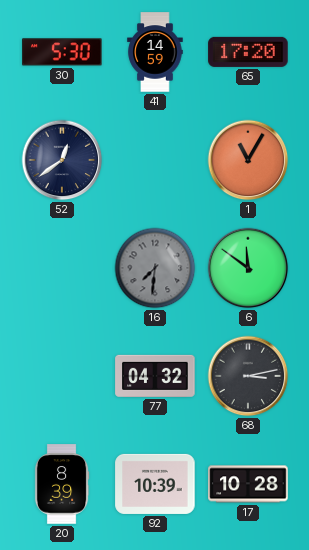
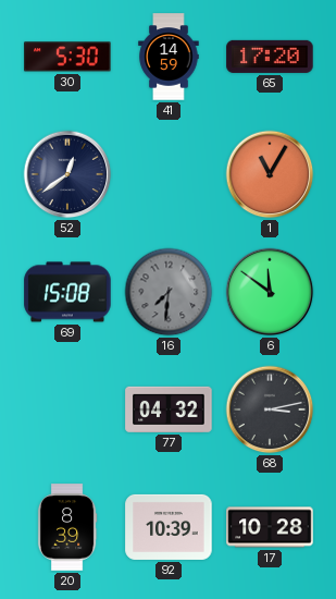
69: none -> 15:08 (67, 292)
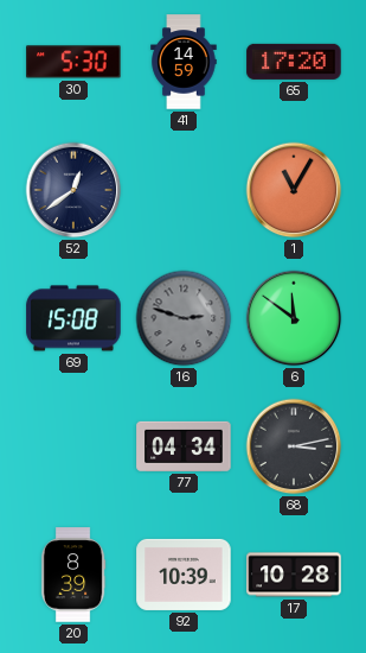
16: 7:31 -> 2:48 (184, 318)
77: 04:32 -> 04:34 (184, 446)
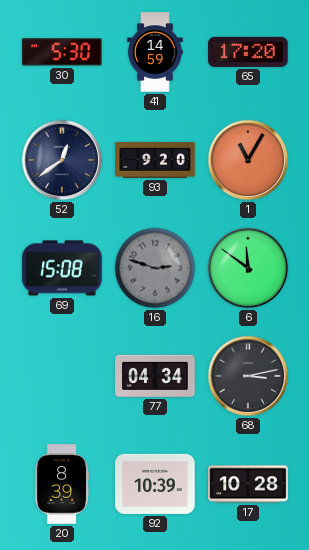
93: none -> 9:20 (155, 161)
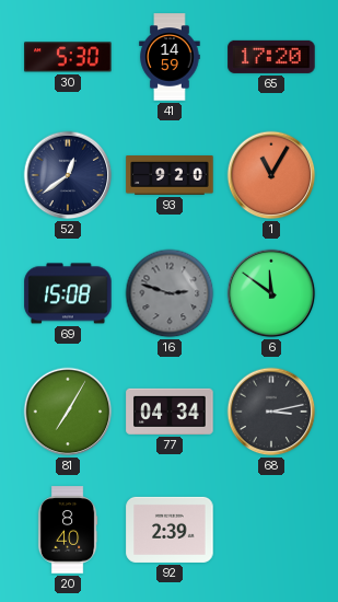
81: none -> 7:05 (68, 412)
20: 8:39 -> 8:40 (68, 530)
92: 10:39 -> 2:39 (170, 530)
17: 10:28 -> none (248, 484)
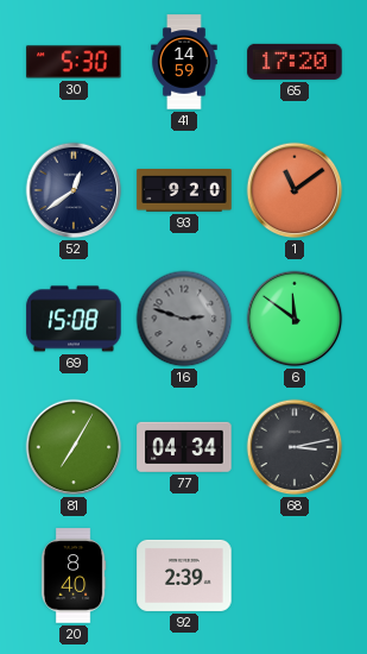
1: 11:05 -> 11:09 (295, 190)
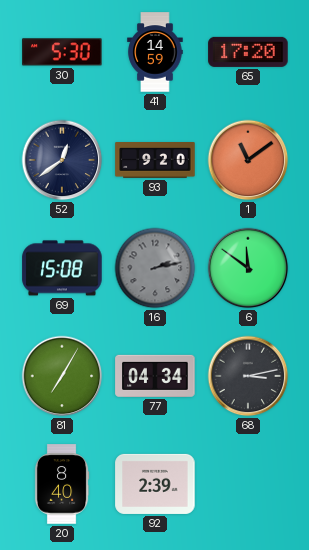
16: 2:48 -> 2:13 (155, 268)
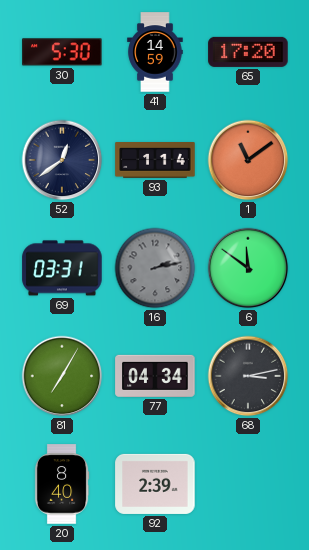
93: 9:20 -> 1:14 (155, 161)
69: 15:08 -> 03:31 (62, 268)
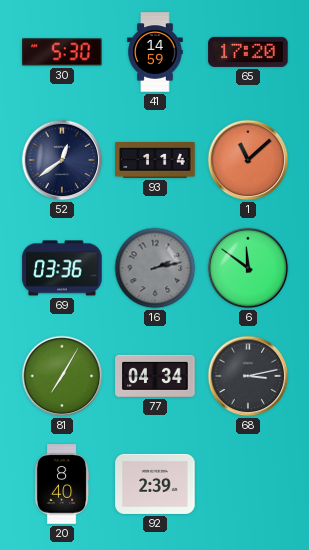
1: 11:09 -> 11:08 (248, 160)
69: 03:31 -> 03:36 (62, 268)
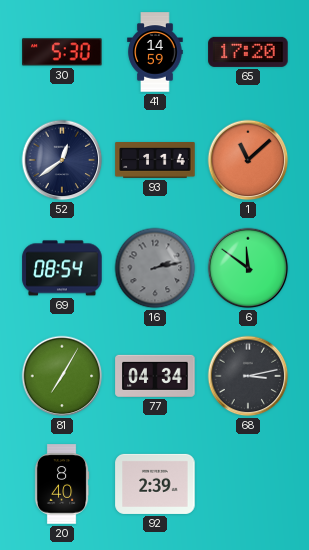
69: 03:36 -> 08:54 (62, 268)
